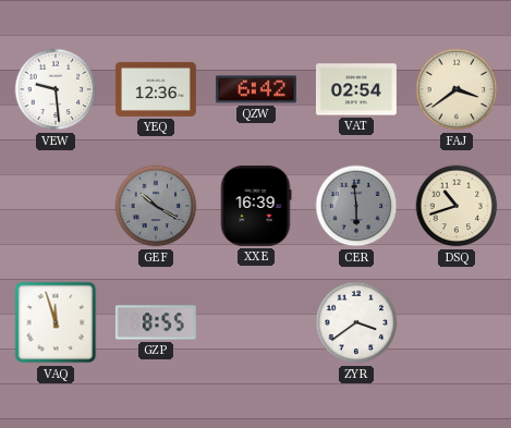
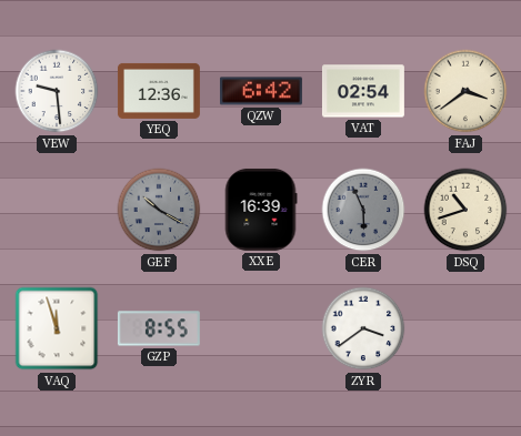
CER: 5:59 -> 5:56 (363, 210)
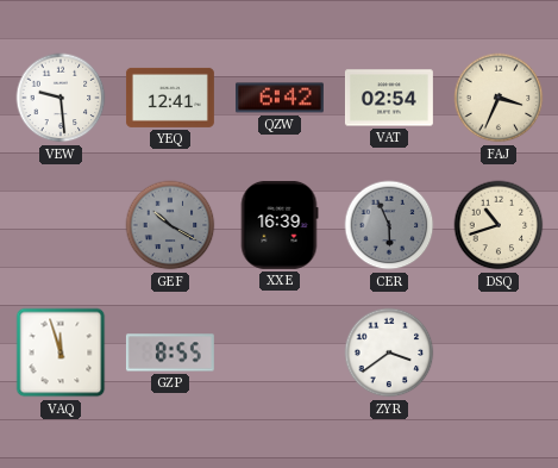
YEQ: 12:36 -> 12:41 (170, 98)
FAJ: 3:39 -> 3:34 (499, 98)
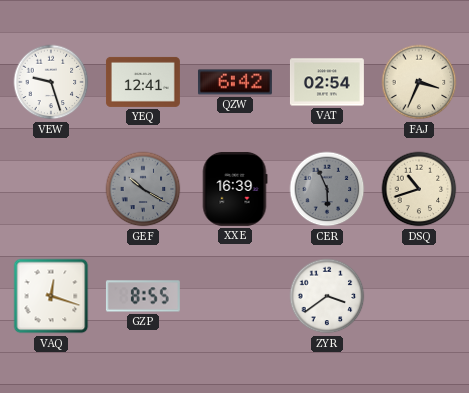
VEW: 9:29 -> 9:27 (51, 82)
VAQ: 11:57 -> 12:18 (51, 296)
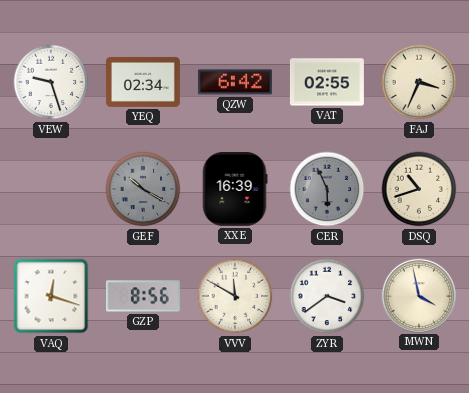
YEQ: 12:41 -> 02:34 (143, 82)
VAT: 02:54 -> 02:55 (327, 82)
GZP: 8:55 -> 8:56 (143, 296)
VVV: none -> 11:50 (235, 296)
MWN: none -> 3:58 (418, 295)
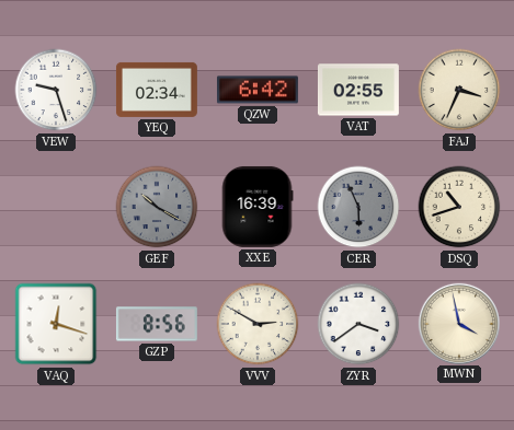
VVV: 11:50 -> 2:50 (258, 324)
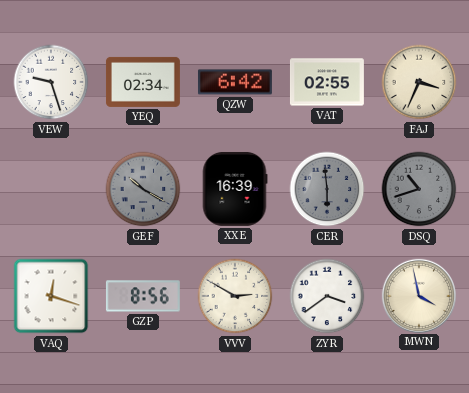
CER: 5:56 -> 5:59 (327, 189)
DSQ dial: cream -> grey (419, 189)
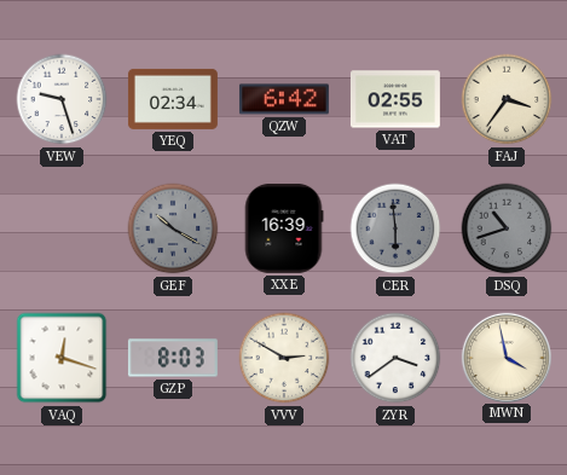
FAJ: 3:34 -> 3:36 (507, 99)
GZP: 8:56 -> 8:03 (173, 358)
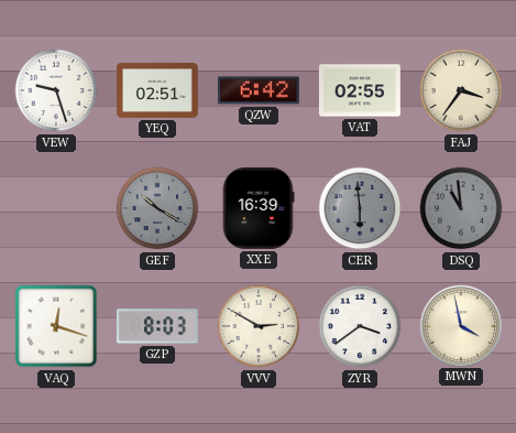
YEQ: 02:34 -> 02:51 (157, 90)
DSQ: 10:42 -> 10:59 (461, 208)
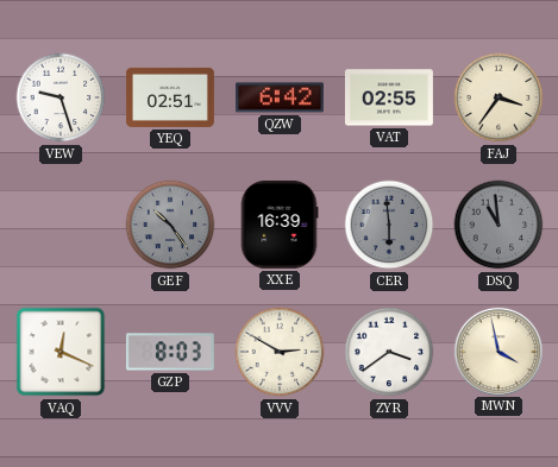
GEF: 10:20 -> 10:24 (170, 225)
VAQ: 12:18 -> 12:19 (61, 352)
